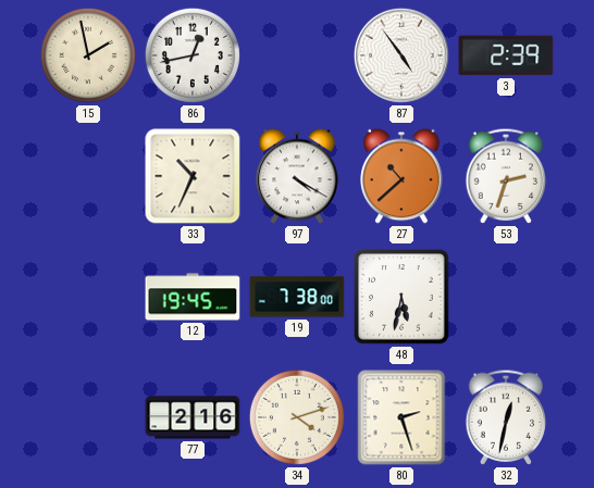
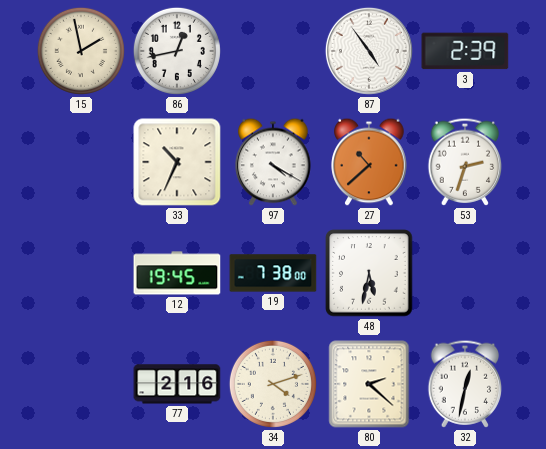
80: 2:27 -> 2:22 (369, 384)
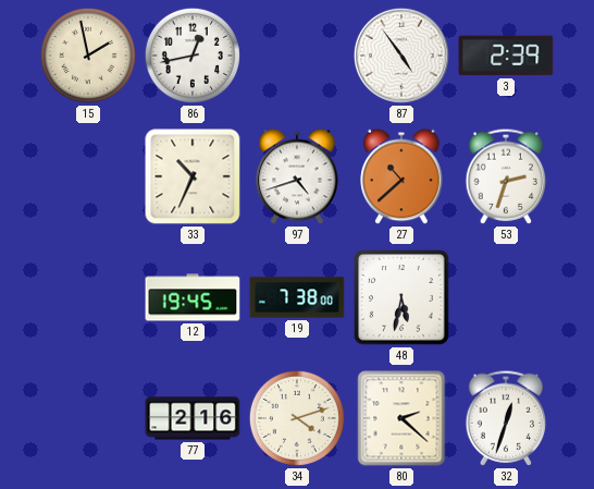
97: 4:20 -> 4:42 (297, 176)
32: 12:32 -> 12:33 (506, 418)
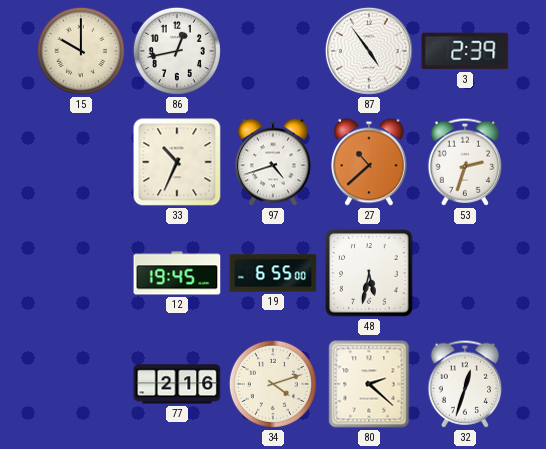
15: 1:58 -> 10:00 (81, 51)
19: 7:38 -> 6:55 (273, 273)
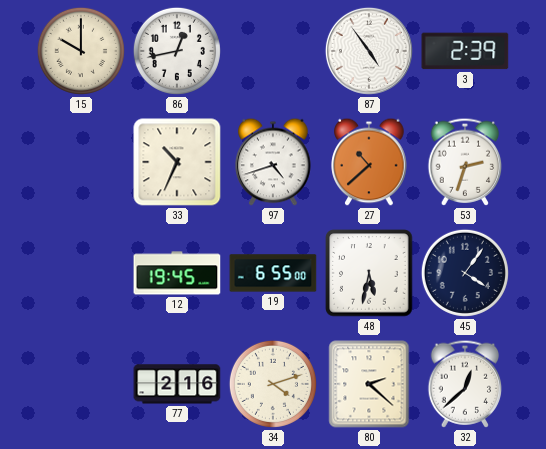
45: none -> 4:06 (465, 273)
32: 12:33 -> 12:38 (465, 384)
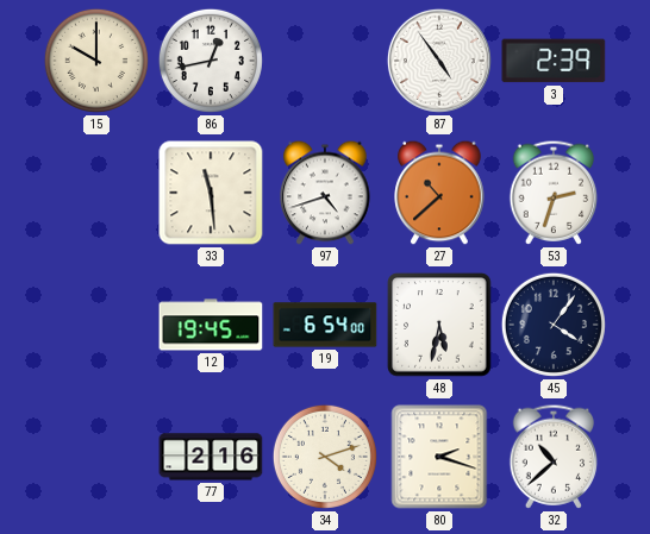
33: 10:34 -> 11:29 (211, 193)
19: 6:55 -> 6:54 (325, 325)
80: 2:22 -> 2:18 (439, 457)
32: 12:38 -> 10:38 (554, 457)
